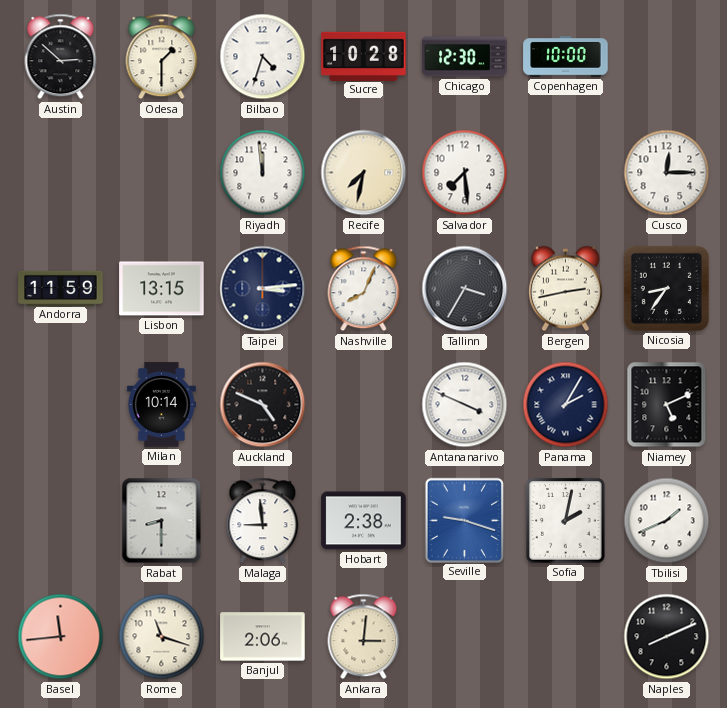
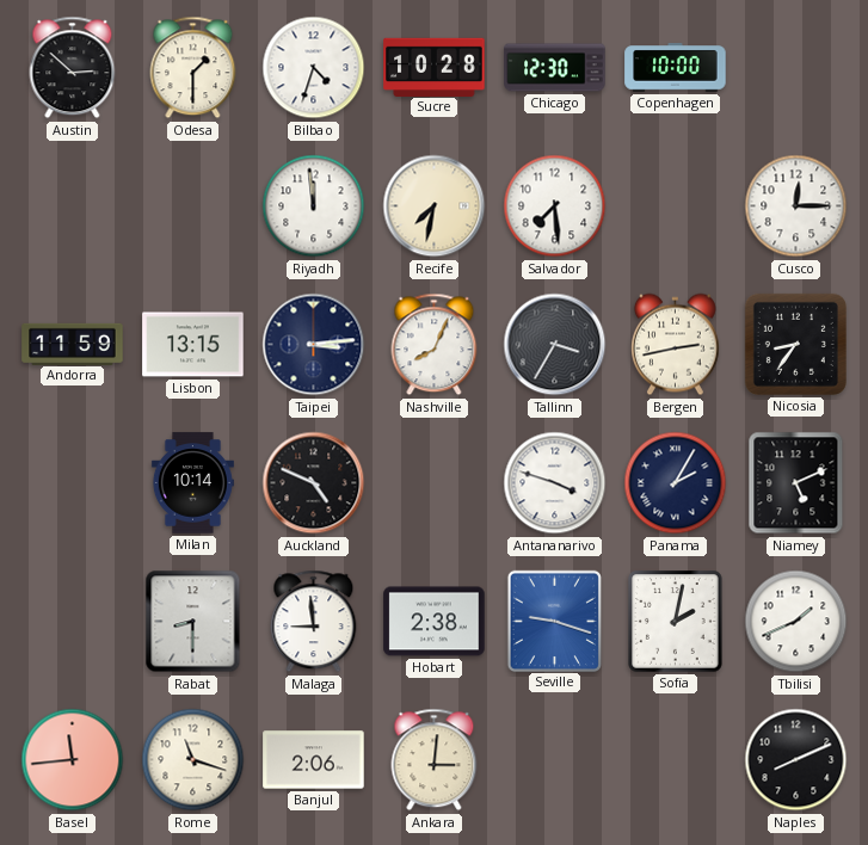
Antananarivo: 3:49 -> 3:48 (555, 483)
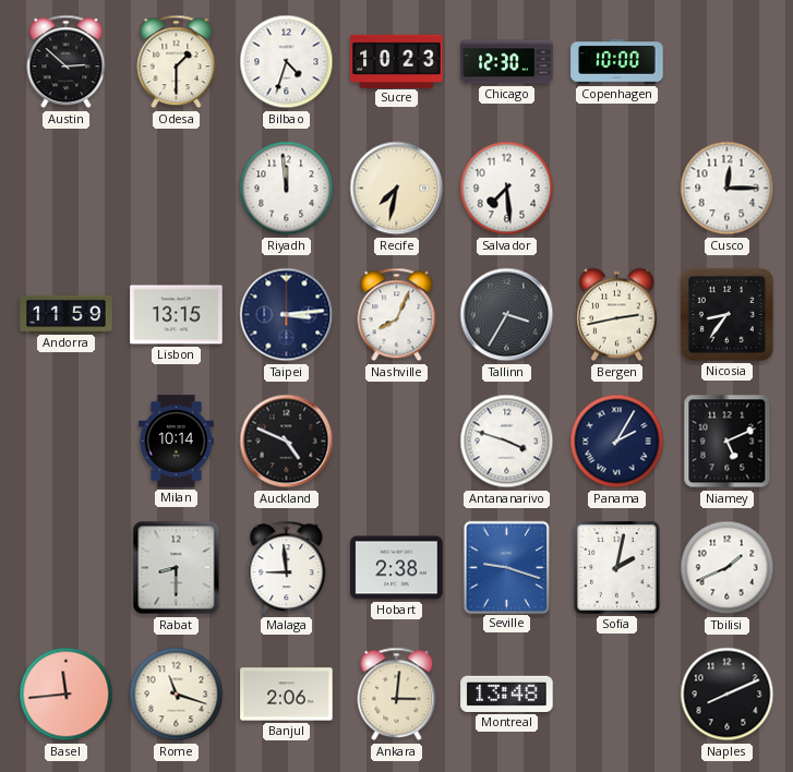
Sucre: 10:28 -> 10:23 (397, 61)
Montreal: none -> 13:48 (507, 693)
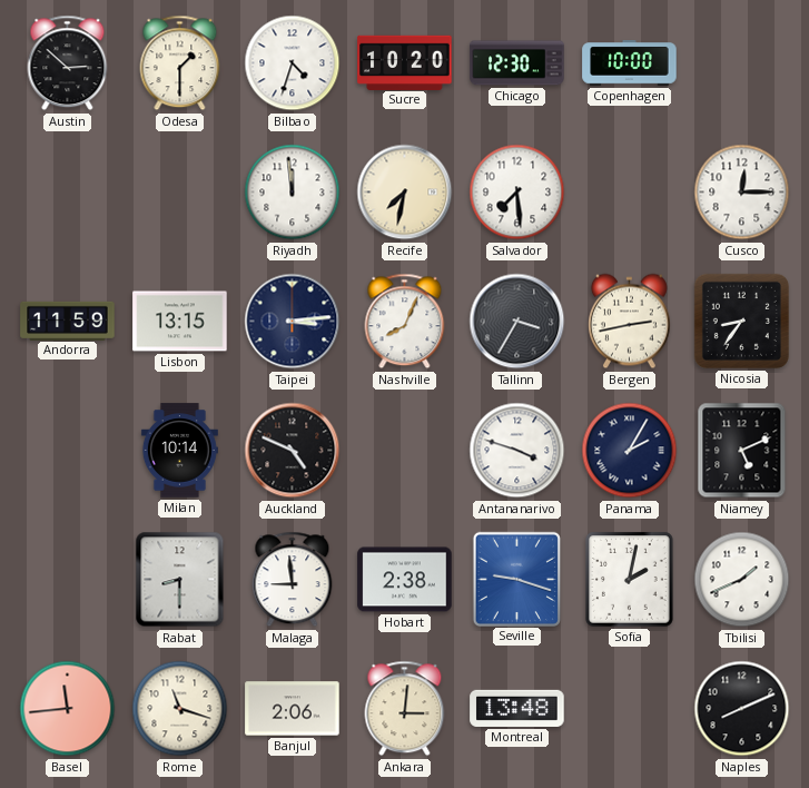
Sucre: 10:23 -> 10:20 (405, 62)
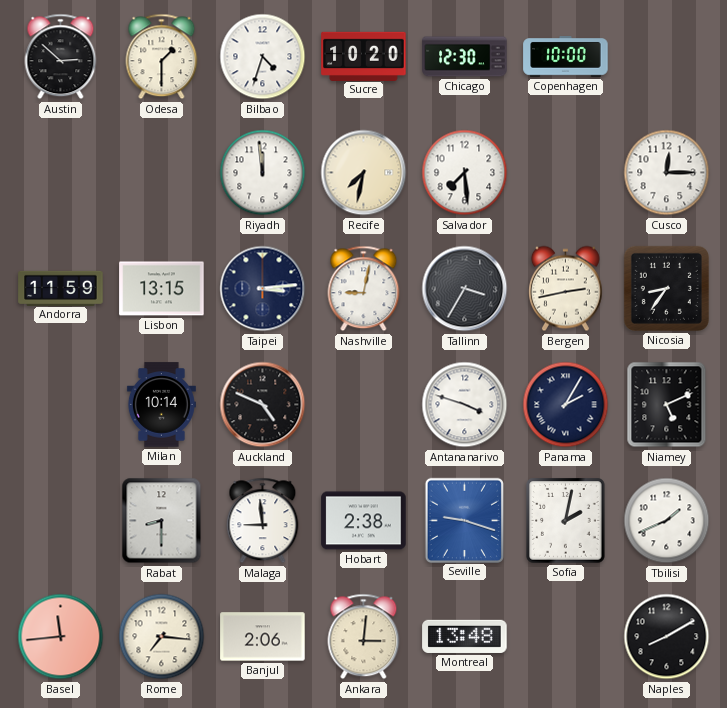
Nashville: 8:04 -> 9:02 (364, 289)
Rome: 11:18 -> 7:16 (162, 637)
Naples: 8:11 -> 8:10 (667, 637)
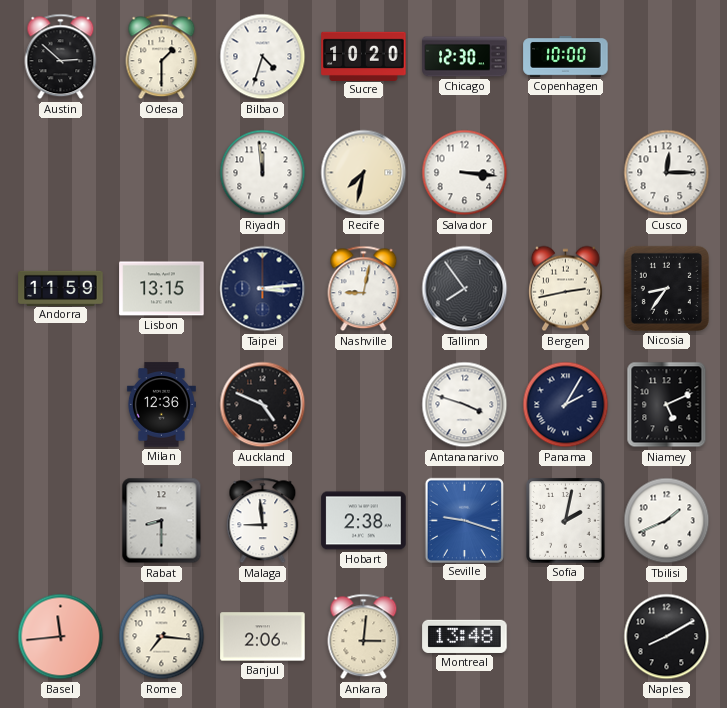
Salvador: 7:29 -> 3:16 (465, 173)
Tallinn: 3:35 -> 7:54 (465, 289)
Milan: 10:14 -> 12:36 (161, 405)
